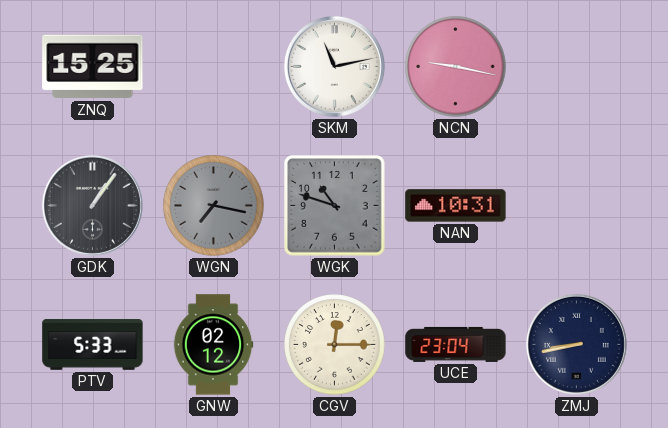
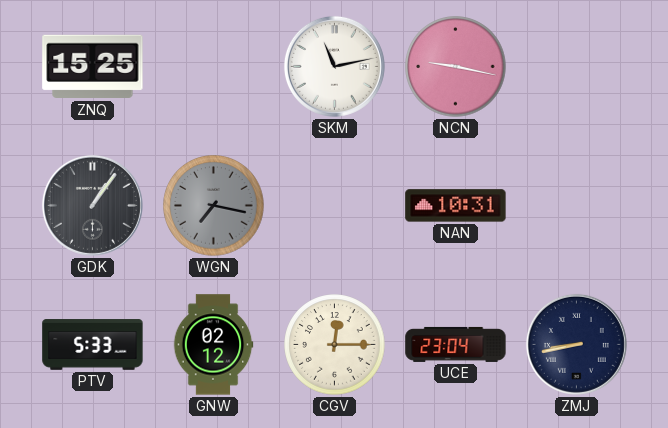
WGK: 10:48 -> none (335, 206)
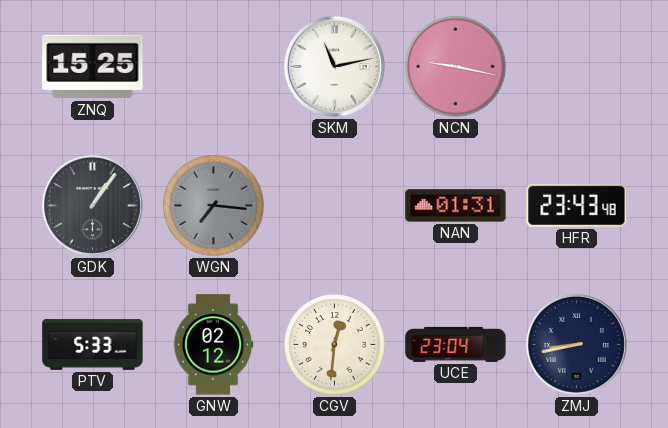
WGN: 7:17 -> 7:16 (214, 206)
NAN: 10:31 -> 01:31 (456, 206)
HFR: none -> 23:43 (577, 205)
CGV: 12:15 -> 12:31 (335, 345)
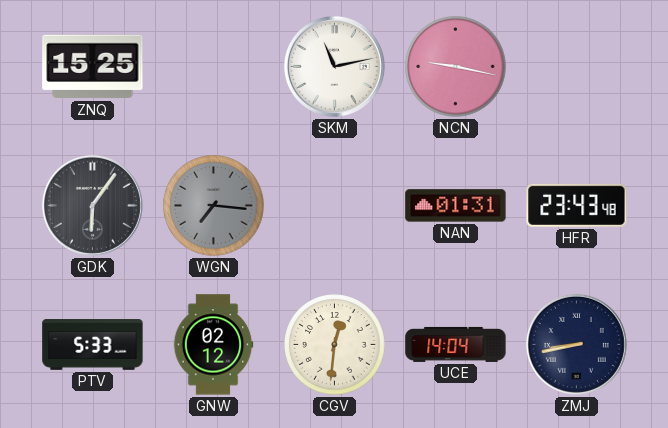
GDK: 1:06 -> 6:06 (92, 205)
UCE: 23:04 -> 14:04 (456, 344)
